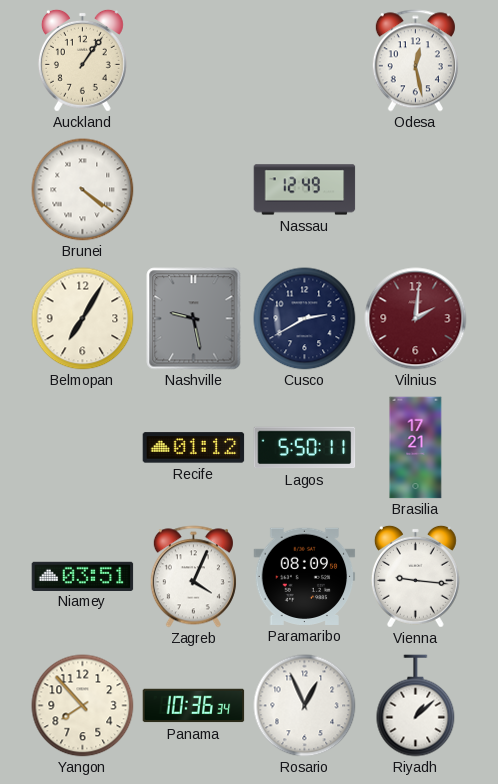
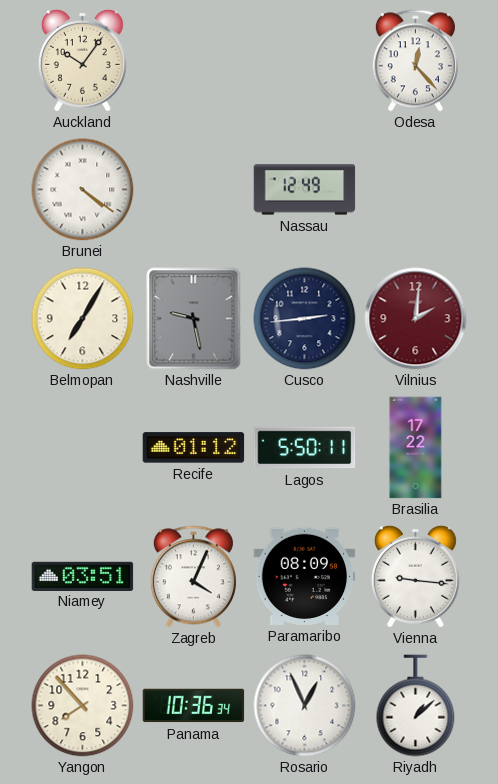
Auckland: 1:06 -> 10:06 (82, 60)
Odesa: 12:28 -> 12:23 (415, 61)
Cusco: 2:40 -> 2:44 (305, 319)
Brasilia: 17:21 -> 17:22 (416, 448)
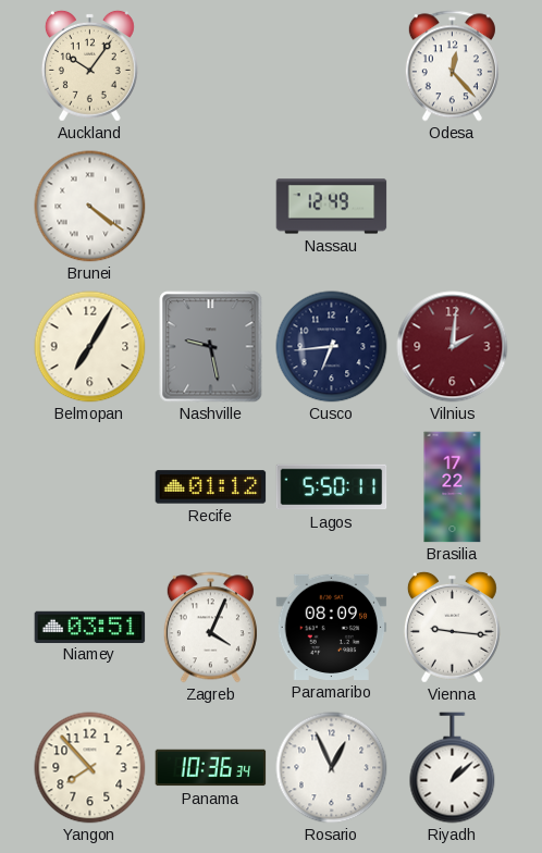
Cusco: 2:44 -> 6:44 (332, 347)
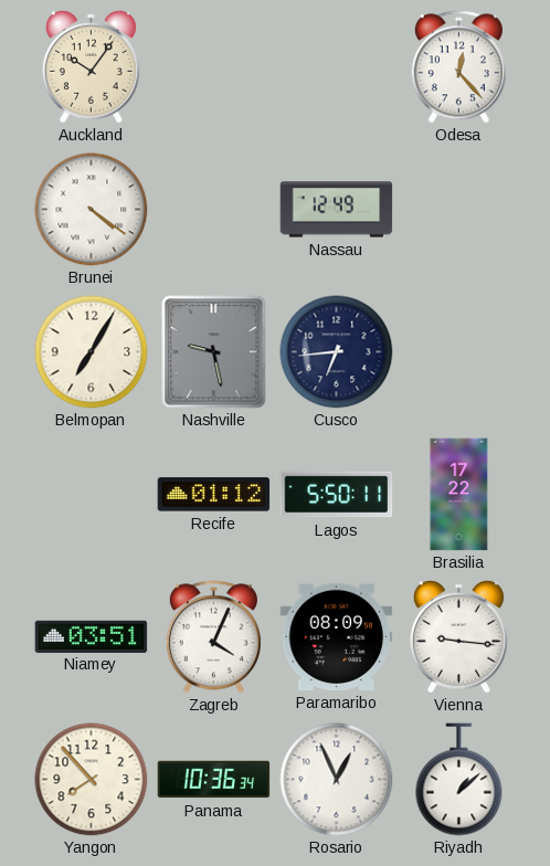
Vilnius: 2:01 -> none (453, 347)
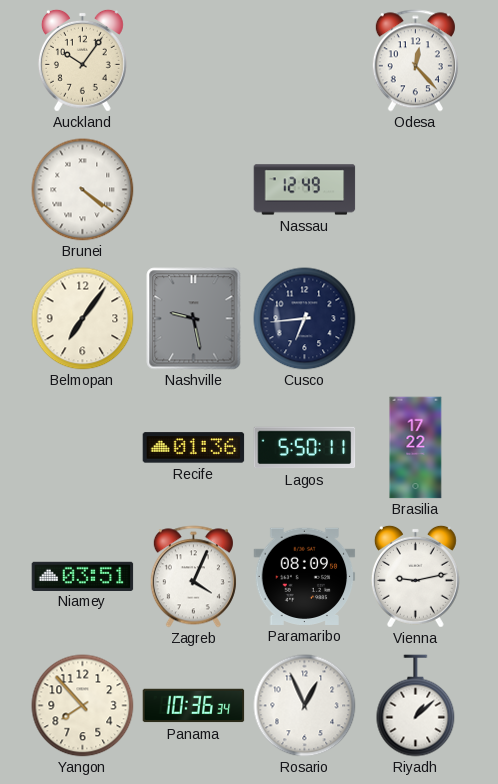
Belmopan: 7:05 -> 7:06 (83, 319)
Recife: 01:12 -> 01:36 (194, 448)
Vienna: 9:16 -> 9:13 (415, 576)
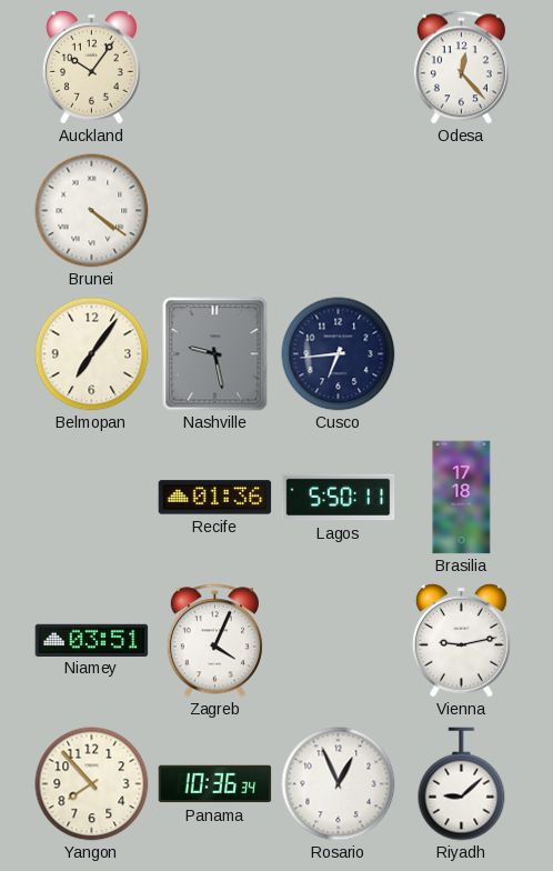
Nassau: 12:49 -> none (305, 190)
Brasilia: 17:22 -> 17:18 (462, 498)
Paramaribo: 08:09 -> none (305, 576)
Riyadh: 1:08 -> 9:08 (462, 784)
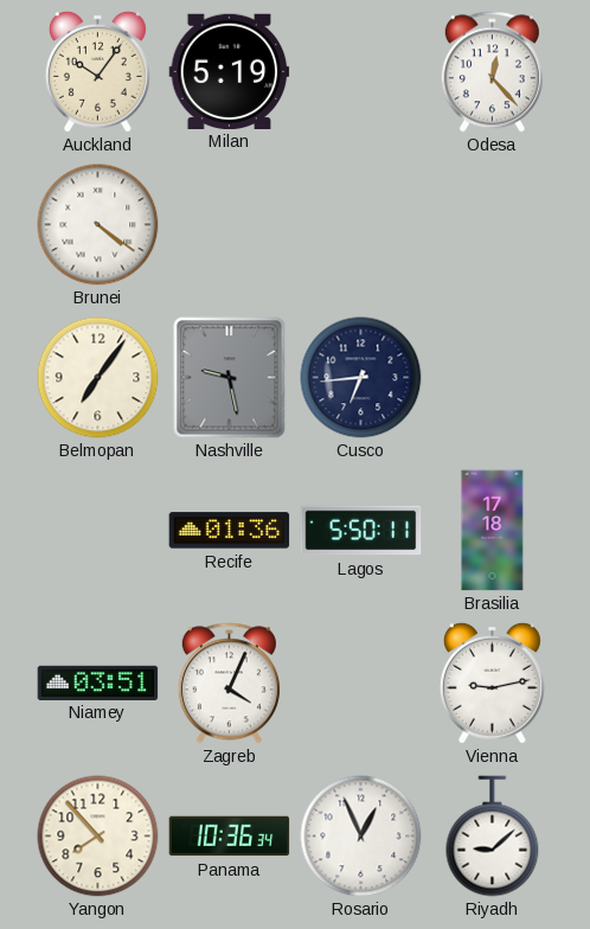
Milan: none -> 5:19 (230, 71)
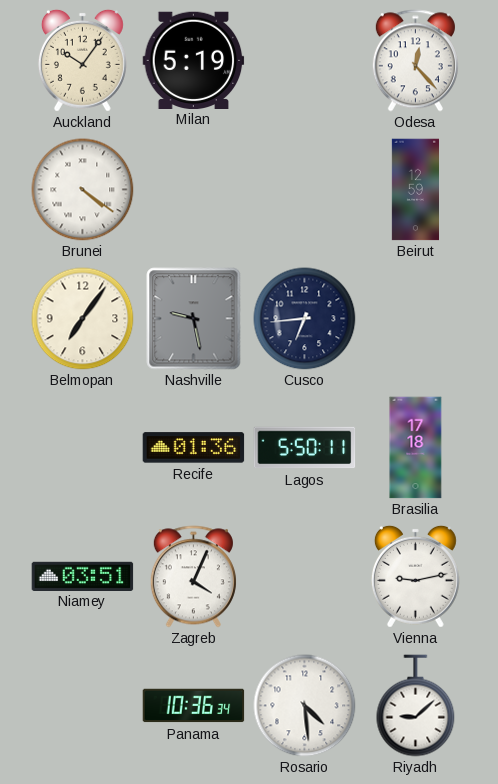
Beirut: none -> 12:59 (415, 190)
Yangon: 7:53 -> none (98, 837)
Rosario: 12:56 -> 4:29 (305, 706)
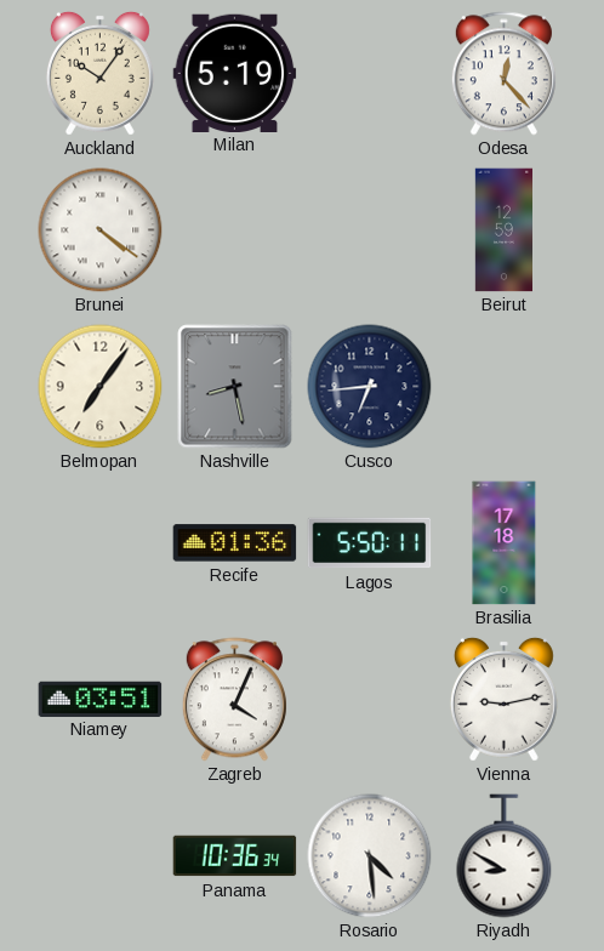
Nashville: 9:28 -> 8:28 (235, 387)
Riyadh: 9:08 -> 8:50 (505, 856)
